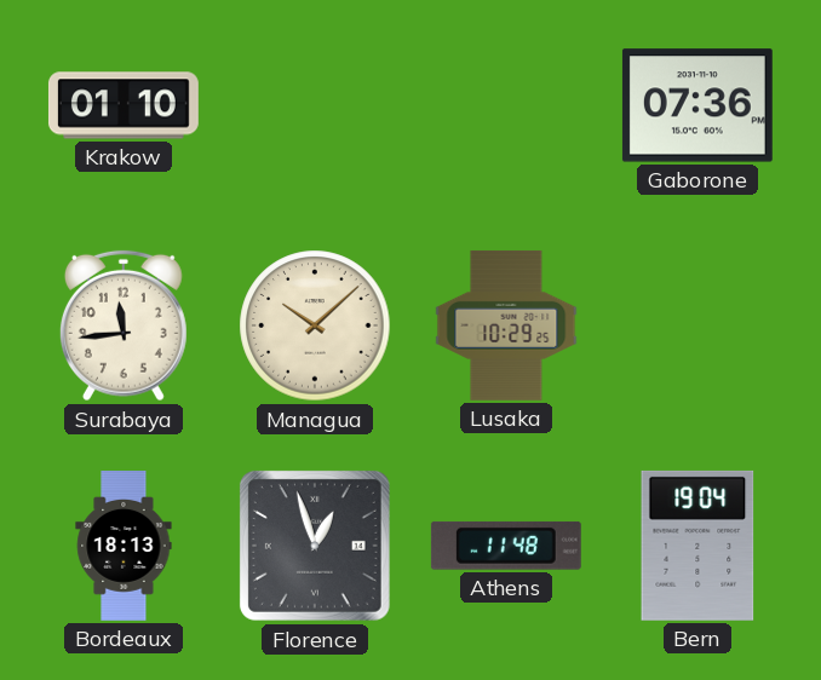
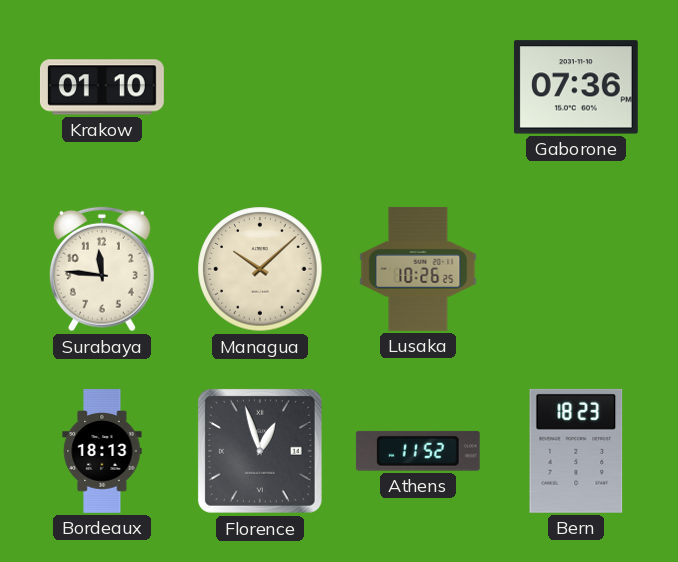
Surabaya: 11:44 -> 11:46 (102, 269)
Lusaka: 10:29 -> 10:26 (418, 269)
Athens: 11:48 -> 11:52 (418, 451)
Bern: 19:04 -> 18:23 (576, 451)
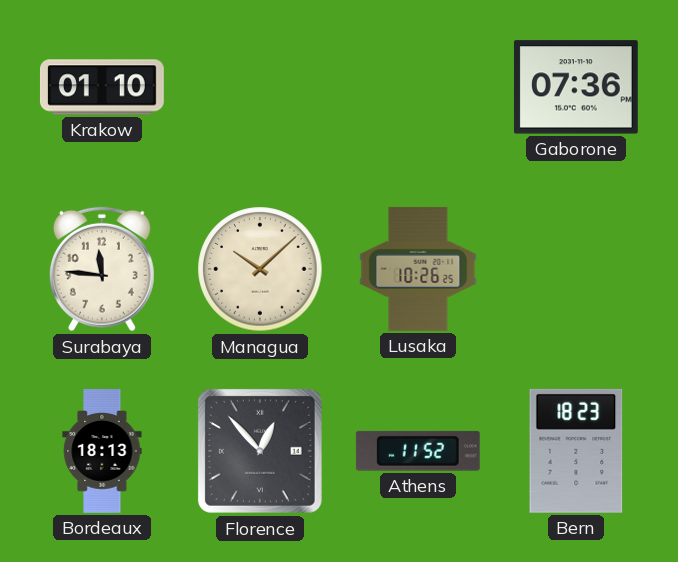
Florence: 12:57 -> 12:53 (260, 451)
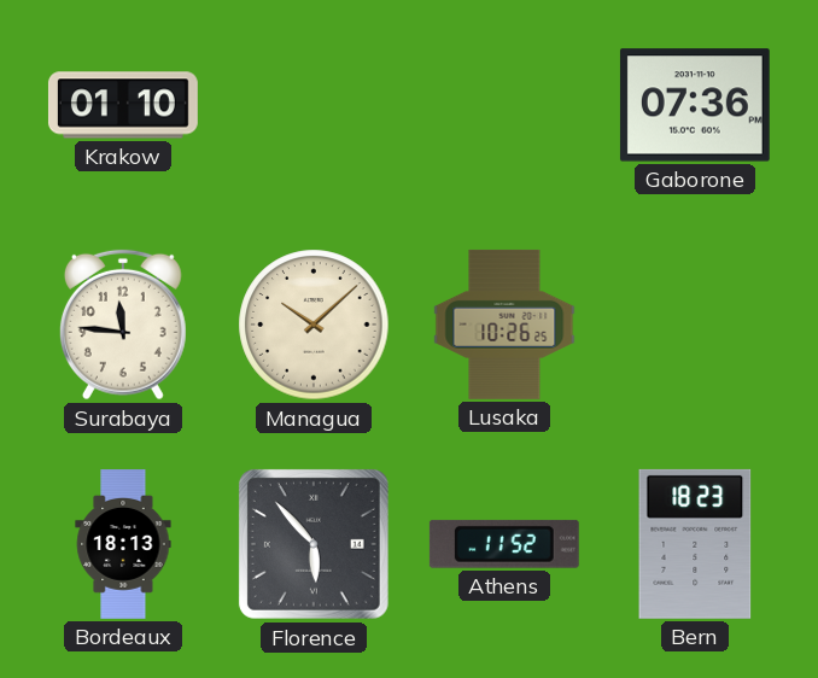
Florence: 12:53 -> 5:53 (314, 544)
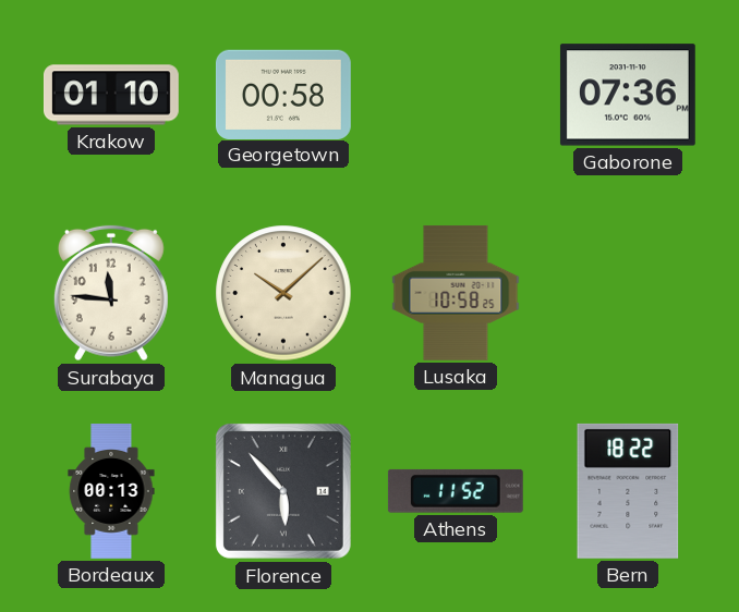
Georgetown: none -> 00:58 (283, 94)
Lusaka: 10:26 -> 10:58 (456, 293)
Bordeaux: 18:13 -> 00:13 (111, 492)
Bern: 18:23 -> 18:22 (628, 491)
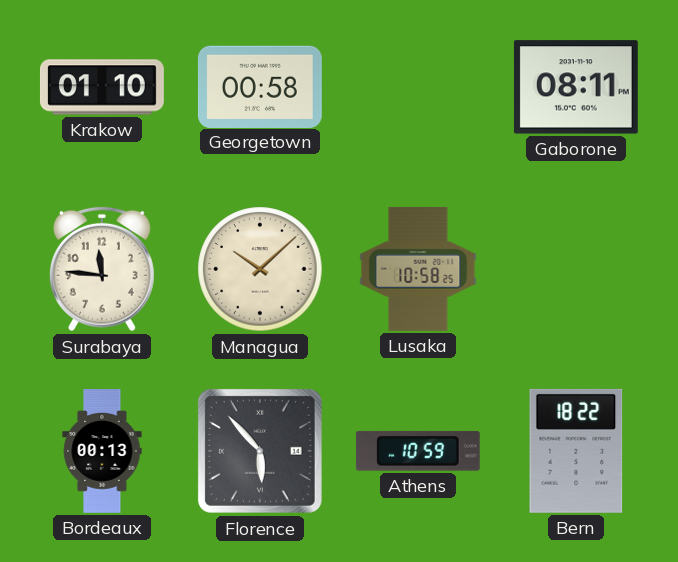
Gaborone: 07:36 -> 08:11 (576, 87)
Athens: 11:52 -> 10:59 (418, 451)
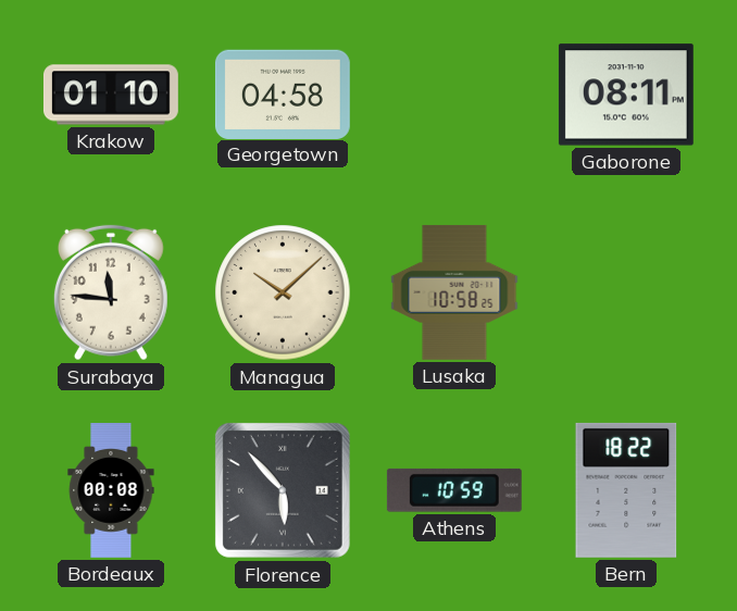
Georgetown: 00:58 -> 04:58 (283, 93)
Bordeaux: 00:13 -> 00:08 (111, 491)
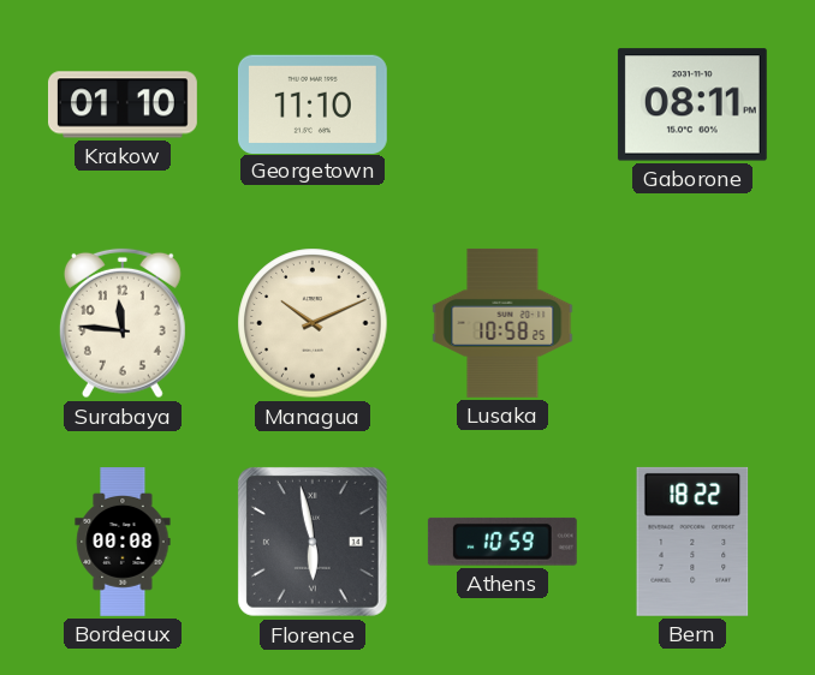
Georgetown: 04:58 -> 11:10 (313, 103)
Managua: 10:08 -> 10:11 (313, 323)
Florence: 5:53 -> 5:58 (313, 542)
